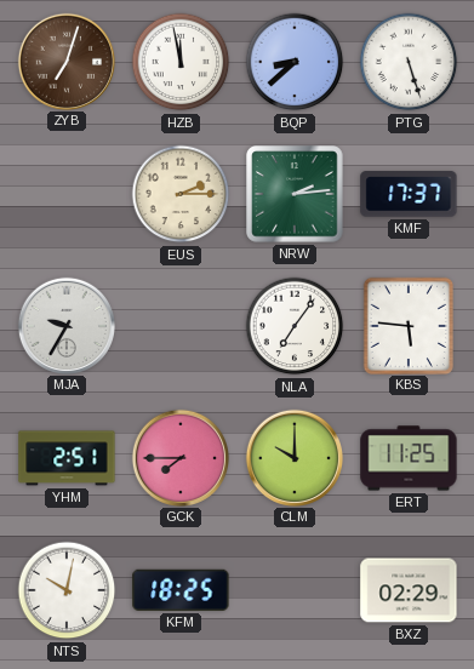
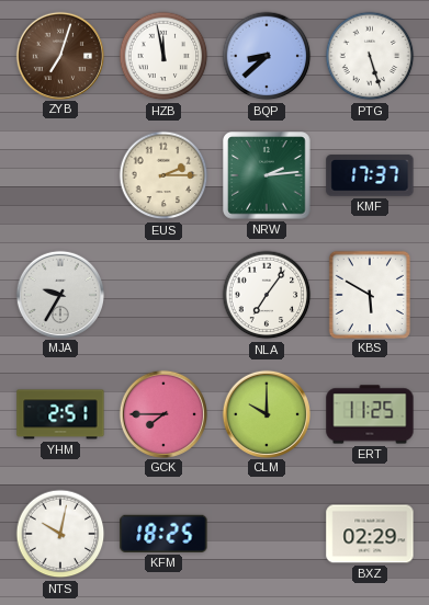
KBS: 5:46 -> 5:50 (369, 294)
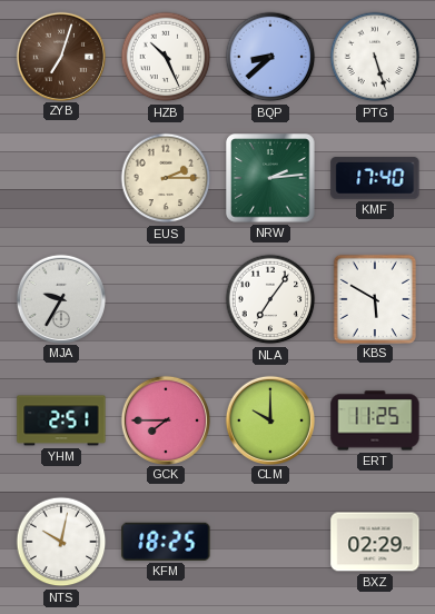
HZB: 11:58 -> 10:26 (166, 57)
KMF: 17:37 -> 17:40 (375, 178)
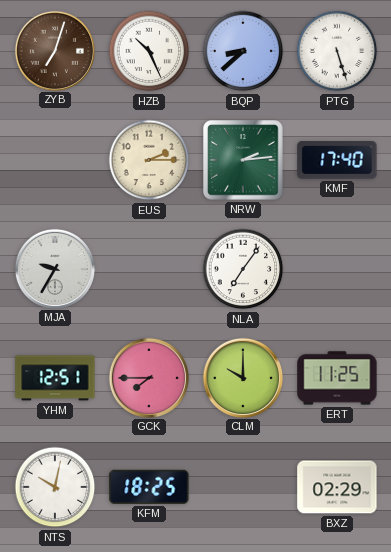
KBS: 5:50 -> none (374, 298)
YHM: 2:51 -> 12:51 (55, 378)
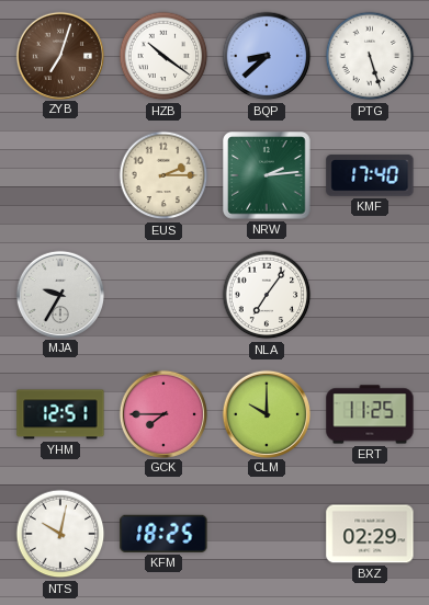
HZB: 10:26 -> 10:21 (163, 56)
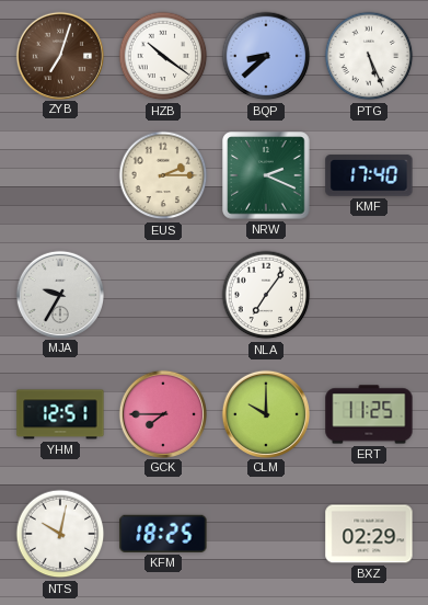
PTG: 5:27 -> 5:26 (369, 56)
NRW: 2:14 -> 2:19 (266, 175)
